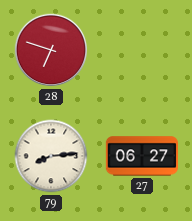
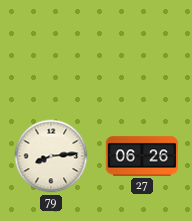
28: 6:48 -> none (51, 50)
27: 06:27 -> 06:26 (141, 156)
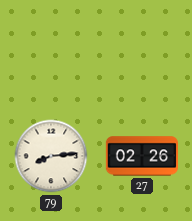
27: 06:26 -> 02:26 (141, 156)
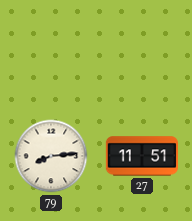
27: 02:26 -> 11:51 (141, 156)
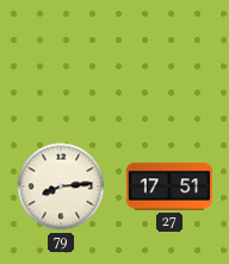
27: 11:51 -> 17:51 (168, 186)
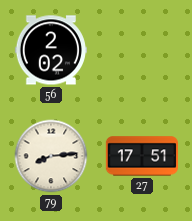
56: none -> 2:02 (51, 50)
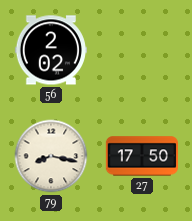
79: 8:14 -> 8:17 (51, 156)
27: 17:51 -> 17:50 (141, 156)
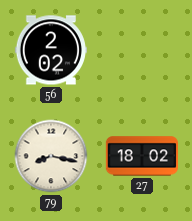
27: 17:50 -> 18:02 (141, 156)
